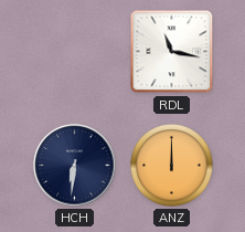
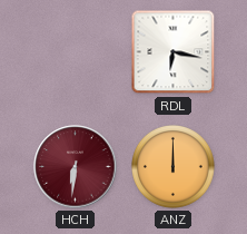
RDL: 11:17 -> 6:17 (174, 52)
HCH dial: navy -> burgundy (76, 167)
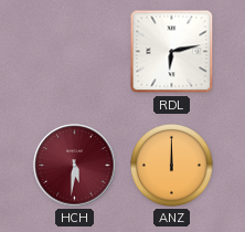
RDL: 6:17 -> 6:13 (172, 52)
HCH: 6:31 -> 5:31 (75, 166)
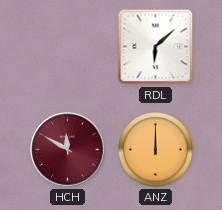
RDL: 6:13 -> 6:08 (156, 47)
HCH: 5:31 -> 11:50 (68, 150)
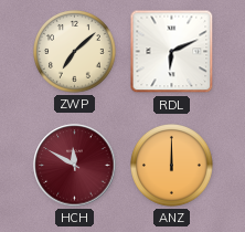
ZWP: none -> 7:08 (75, 52)
RDL: 6:08 -> 6:11 (172, 52)
